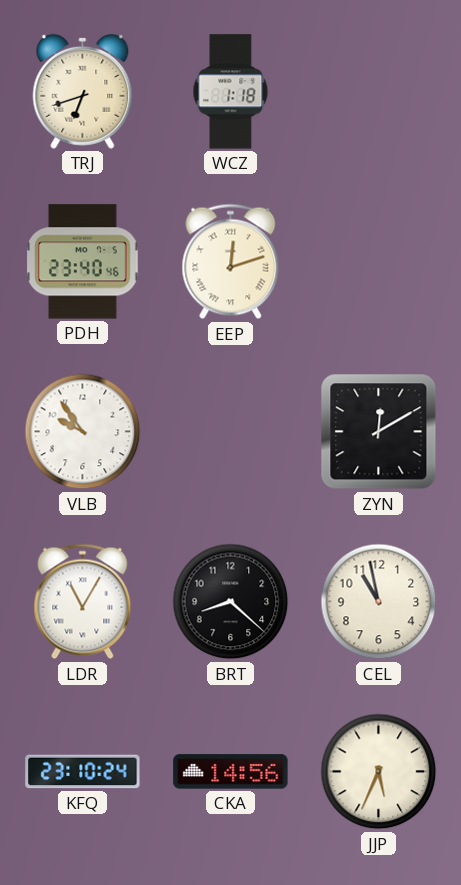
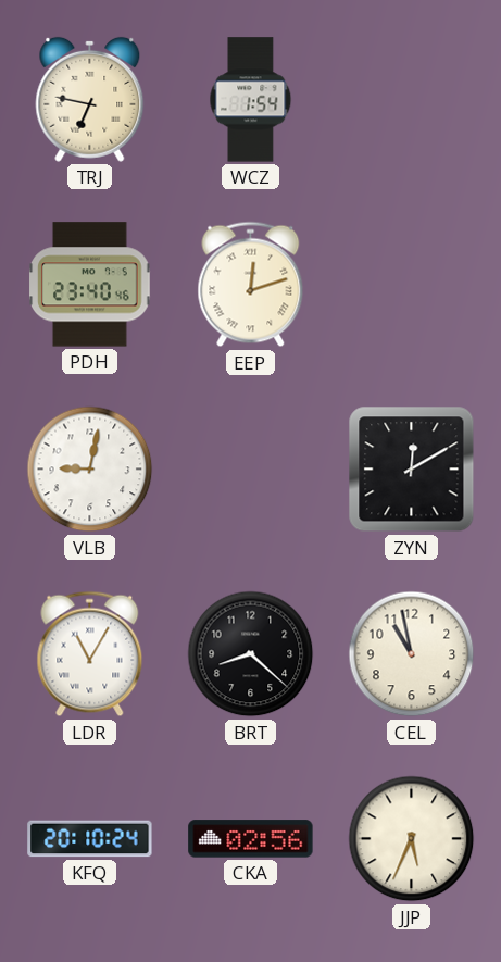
TRJ: 6:42 -> 6:47 (90, 99)
WCZ: 1:18 -> 1:54 (251, 100)
VLB: 9:54 -> 9:02 (90, 470)
KFQ: 23:10 -> 20:10 (90, 839)
CKA: 14:56 -> 02:56 (251, 839)
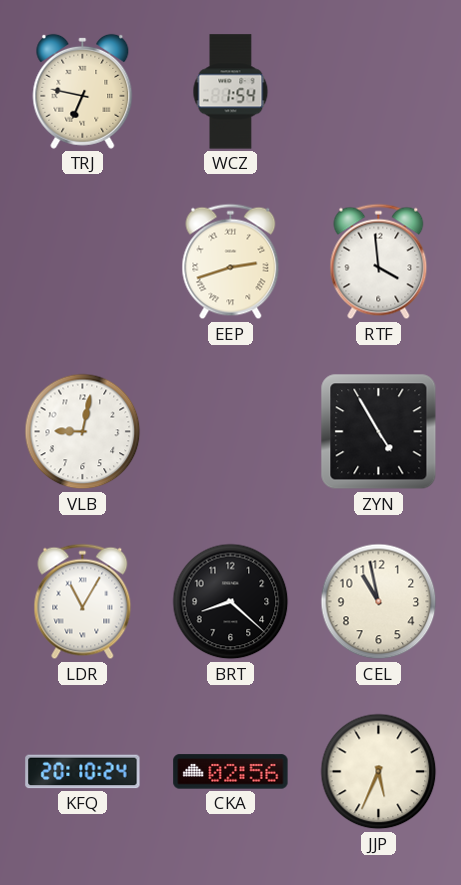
PDH: 23:40 -> none (90, 285)
EEP: 12:12 -> 2:42 (231, 262)
RTF: none -> 3:59 (379, 262)
ZYN: 12:10 -> 4:55 (379, 432)
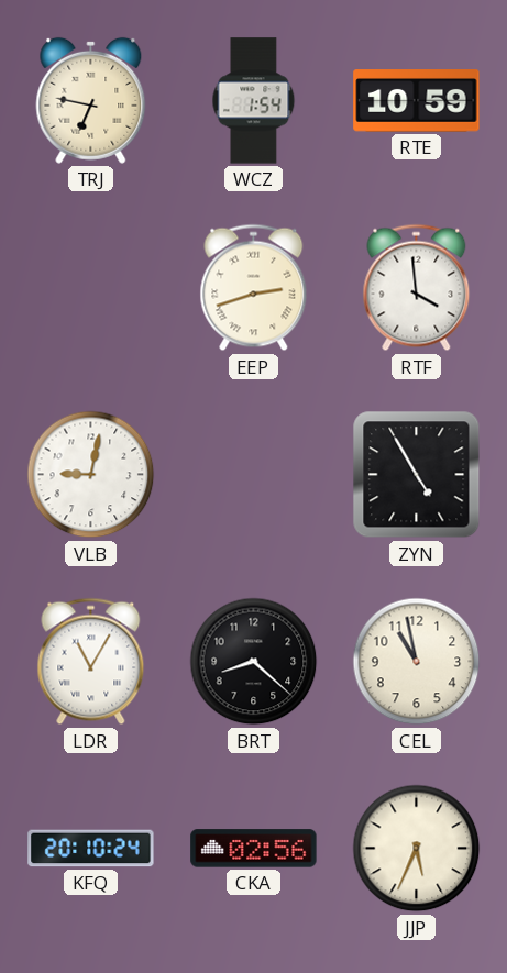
RTE: none -> 10:59 (417, 101)
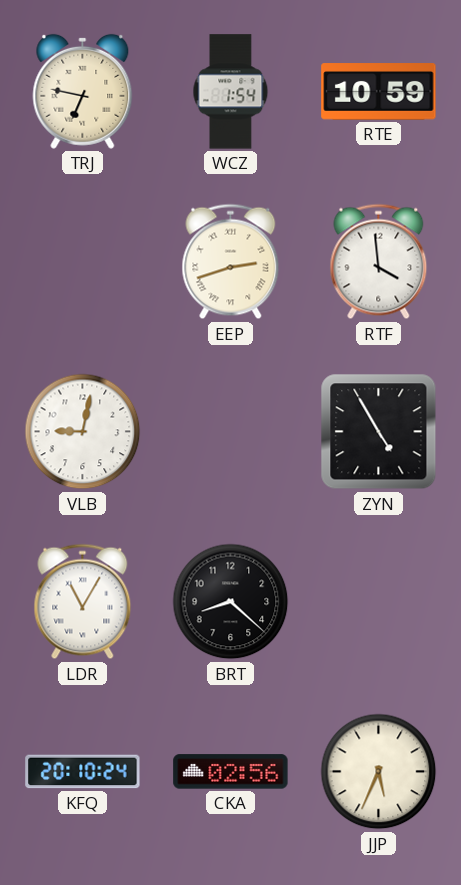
CEL: 10:58 -> none (417, 662)
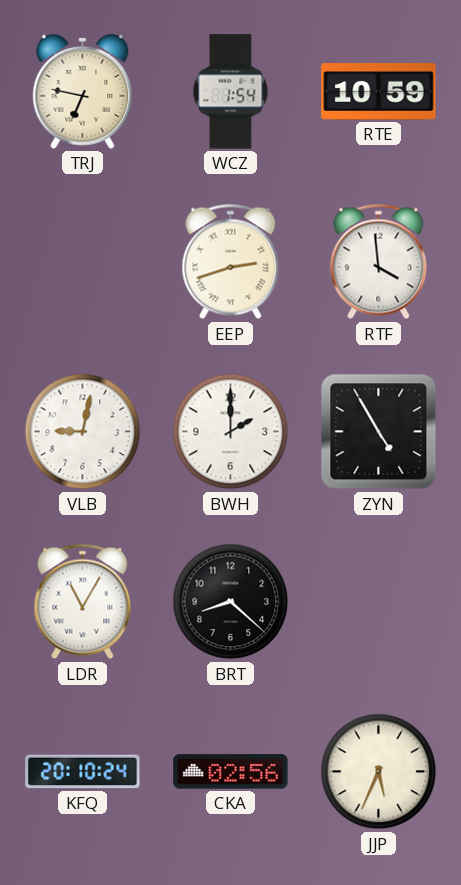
BWH: none -> 2:00 (231, 432)
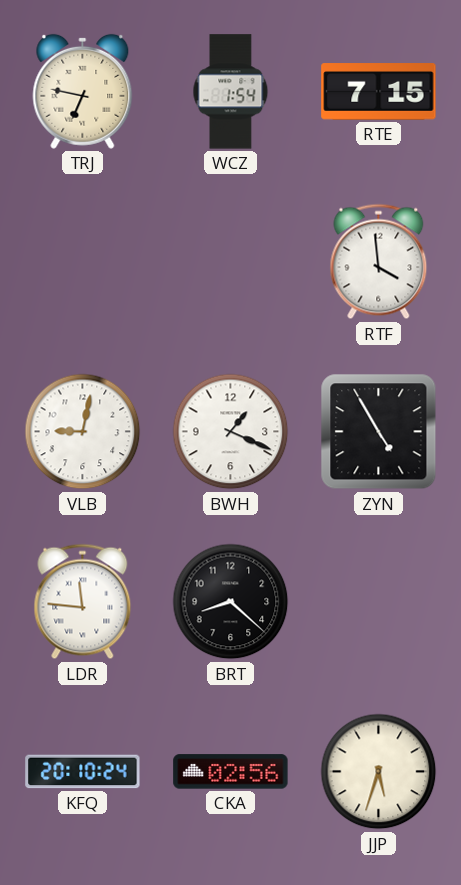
RTE: 10:59 -> 7:15 (379, 92)
EEP: 2:42 -> none (231, 262)
BWH: 2:00 -> 1:19 (231, 432)
LDR: 11:05 -> 11:46 (83, 602)
JJP: 5:34 -> 5:33 (379, 772)
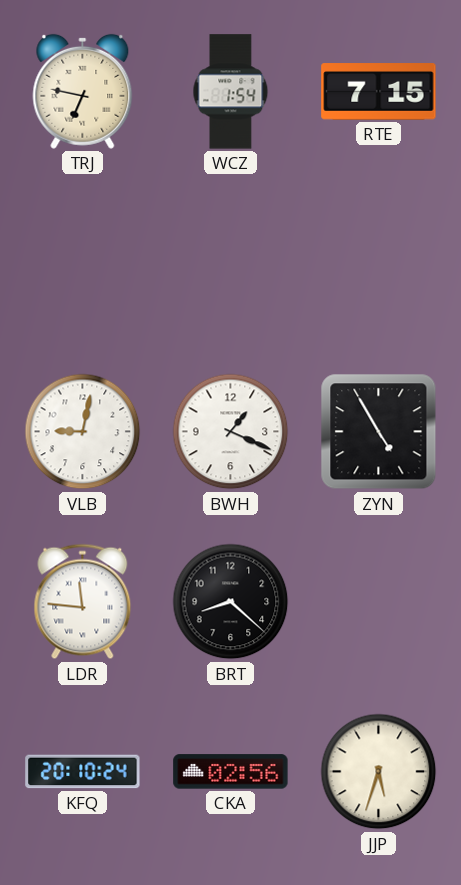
RTF: 3:59 -> none (379, 262)
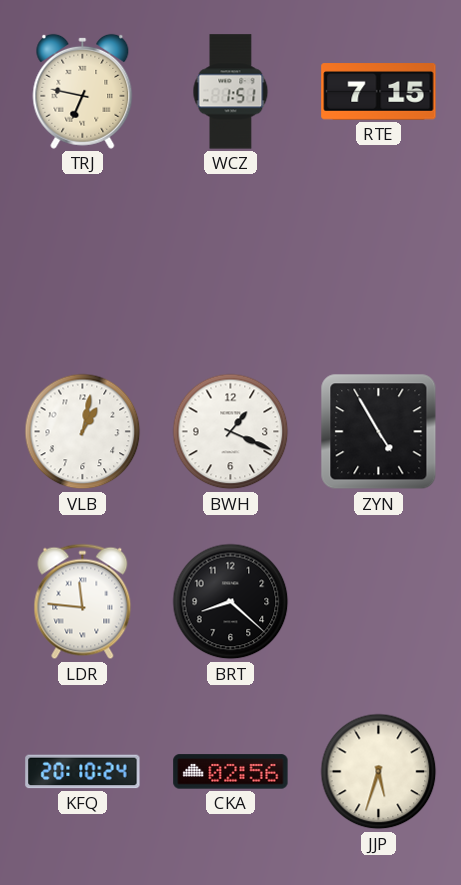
WCZ: 1:54 -> 1:51 (231, 92)
VLB: 9:02 -> 1:02 (83, 432)
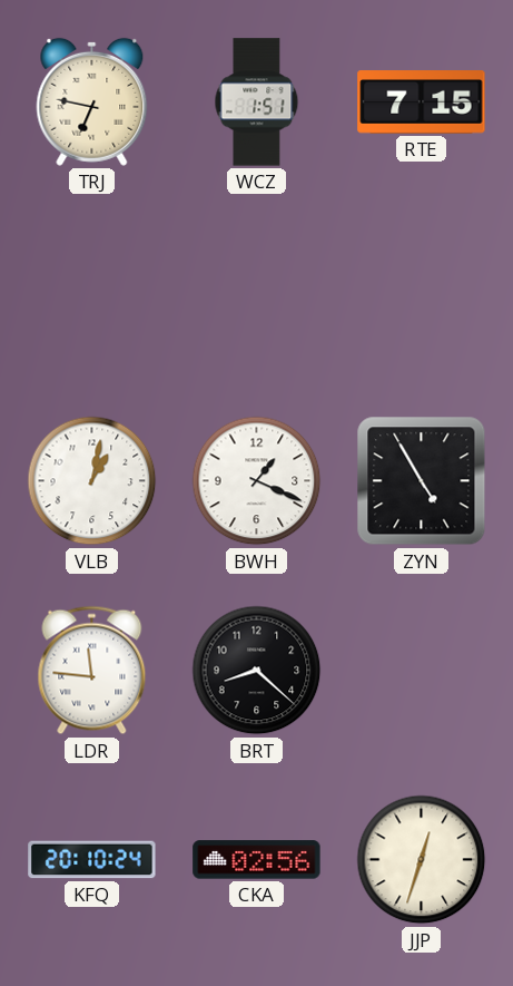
JJP: 5:33 -> 12:33 (422, 860)
